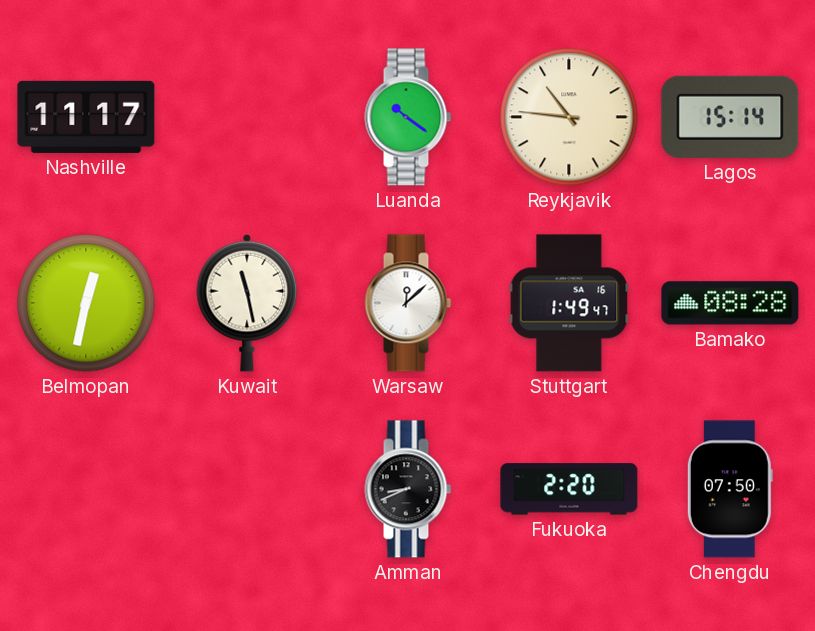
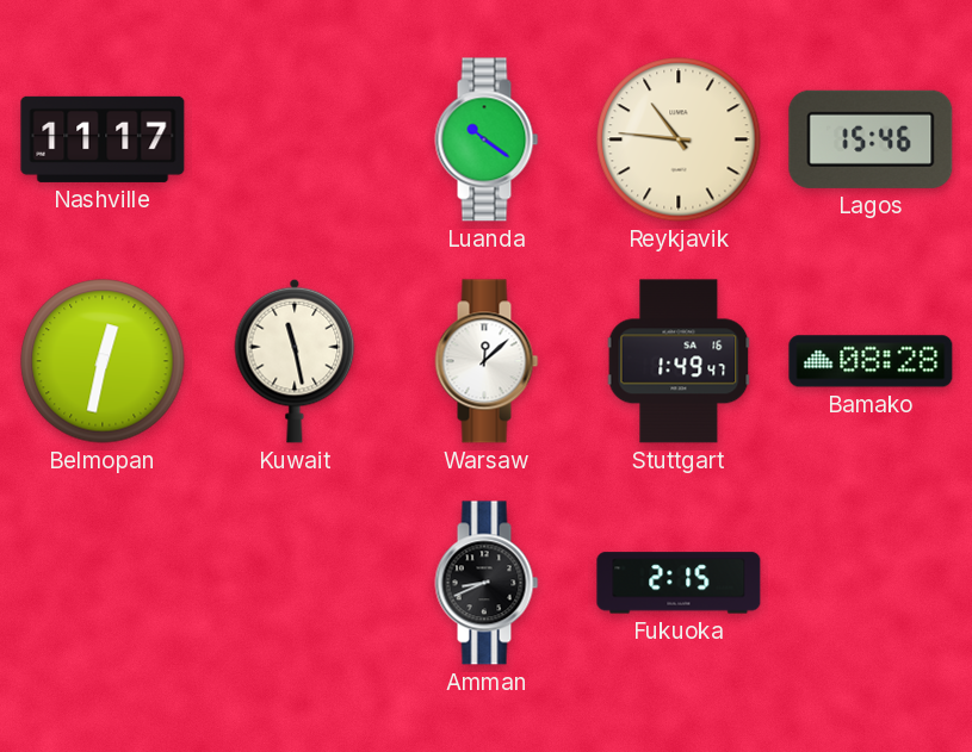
Lagos: 15:14 -> 15:46 (871, 139)
Fukuoka: 2:20 -> 2:15 (679, 583)
Chengdu: 07:50 -> none (730, 489)
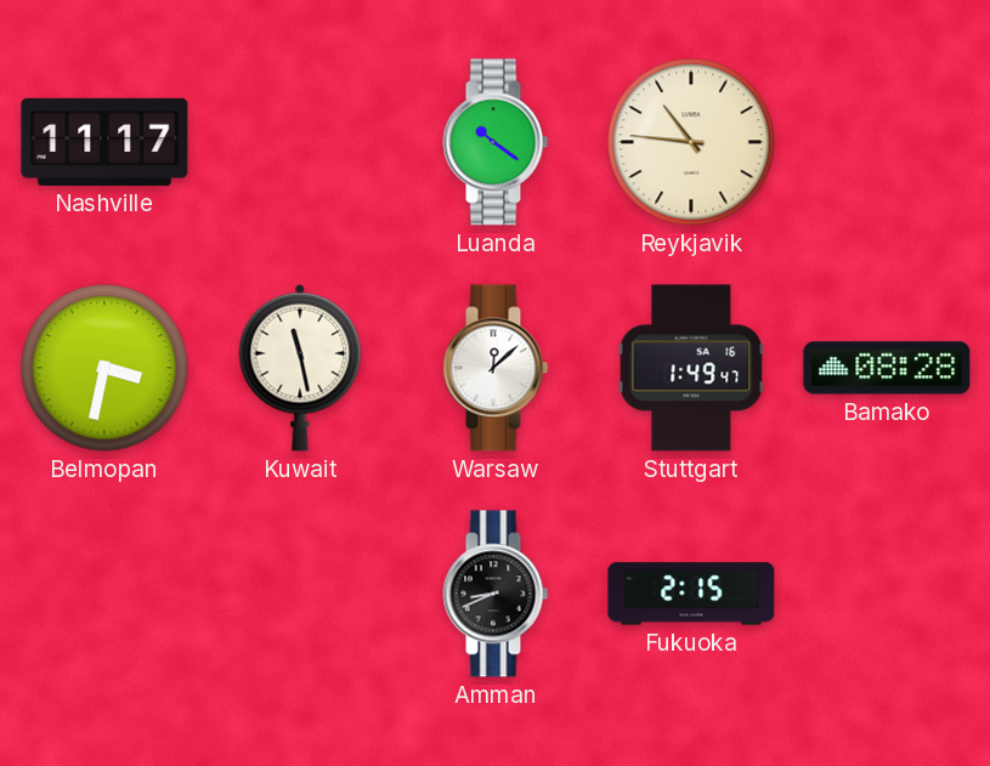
Lagos: 15:46 -> none (871, 139)
Belmopan: 12:32 -> 3:32 (104, 368)
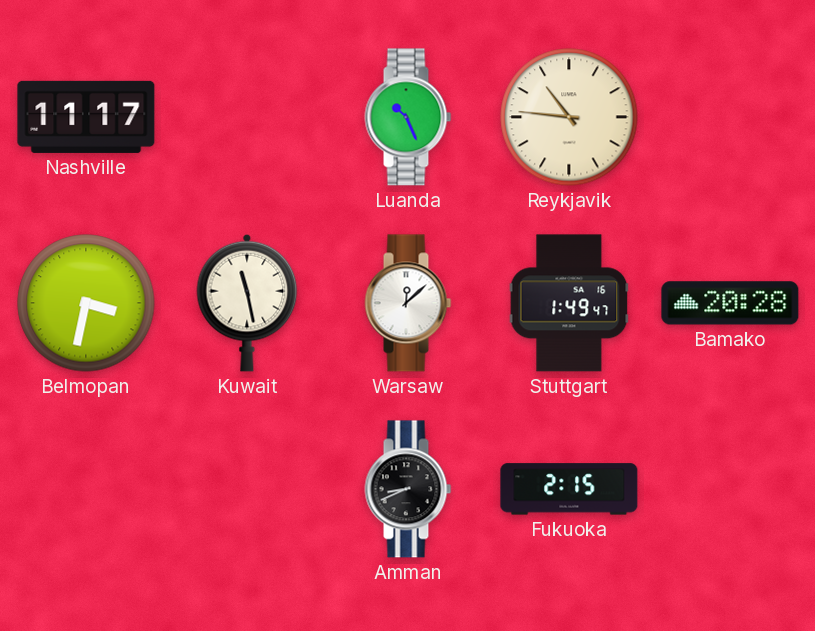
Luanda: 10:21 -> 10:26 (408, 117)
Bamako: 08:28 -> 20:28 (730, 303)
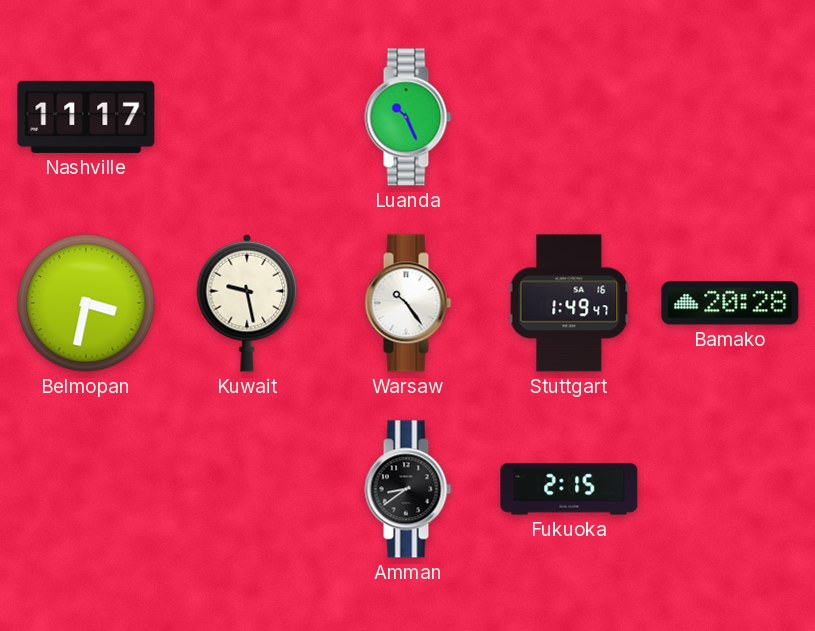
Reykjavik: 10:46 -> none (569, 117)
Kuwait: 11:28 -> 9:28 (247, 303)
Warsaw: 12:08 -> 10:24 (408, 303)
Amman: 8:41 -> 8:39 (408, 489)
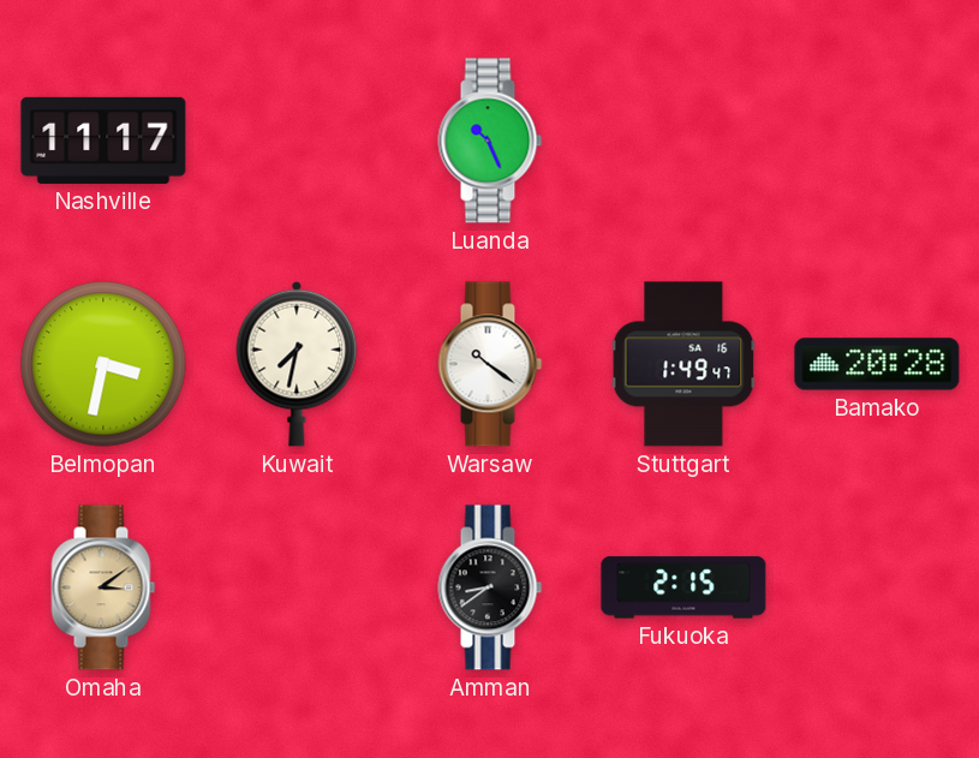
Kuwait: 9:28 -> 7:32 (297, 364)
Warsaw: 10:24 -> 10:21 (490, 364)
Omaha: none -> 3:09 (103, 587)
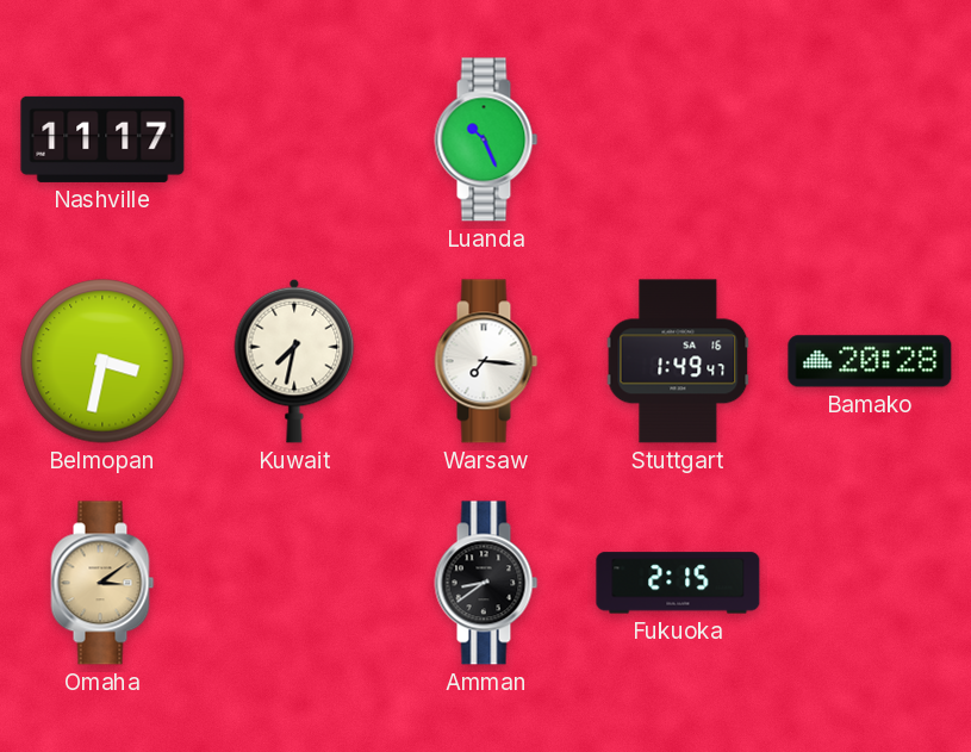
Warsaw: 10:21 -> 7:16 (486, 361)
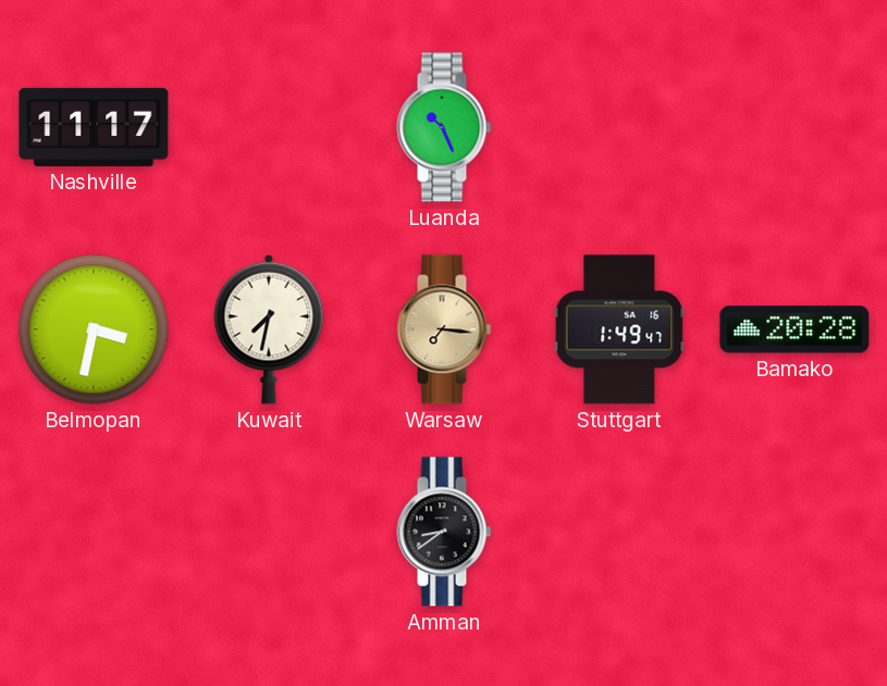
Warsaw dial: white -> champagne (444, 329)
Omaha: 3:09 -> none (102, 583)
Fukuoka: 2:15 -> none (678, 583)
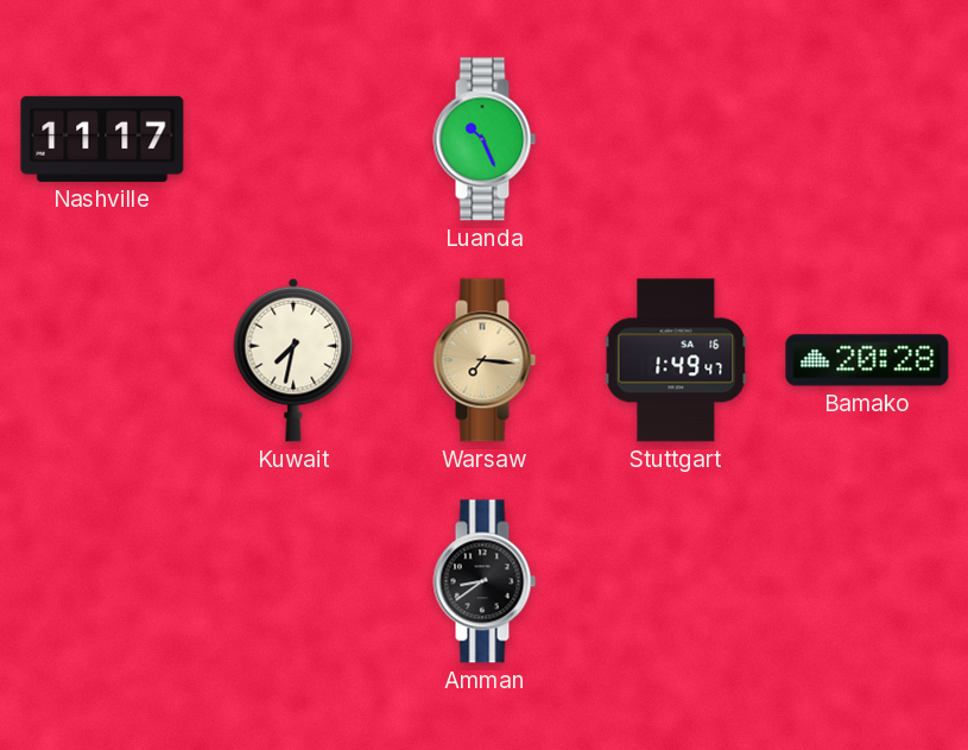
Belmopan: 3:32 -> none (94, 329)
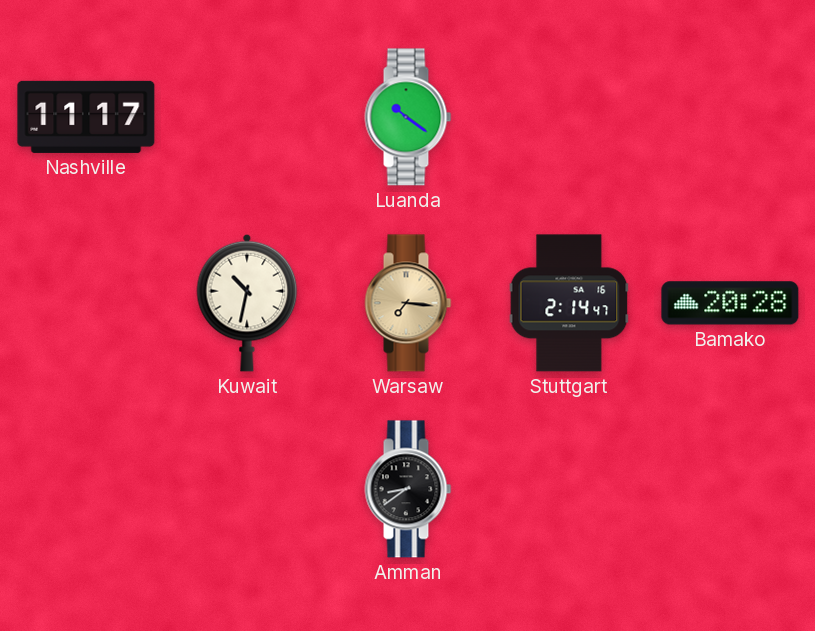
Luanda: 10:26 -> 10:21 (408, 117)
Kuwait: 7:32 -> 10:32 (247, 303)
Stuttgart: 1:49 -> 2:14 (569, 303)
